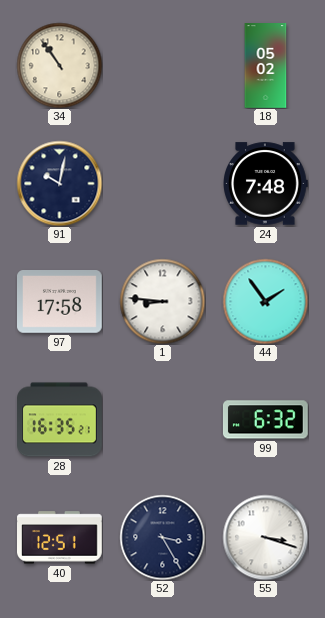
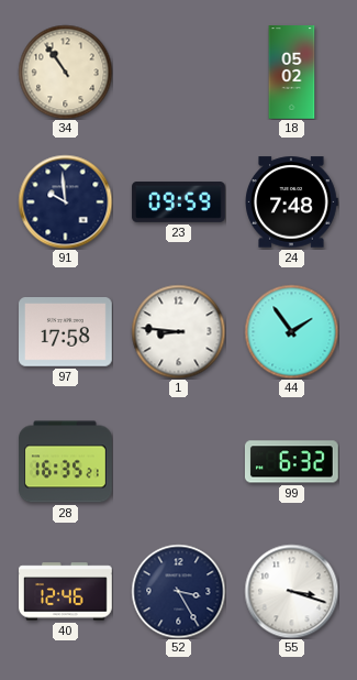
91: 10:02 -> 9:59 (65, 201)
23: none -> 09:59 (179, 202)
40: 12:51 -> 12:46 (66, 592)
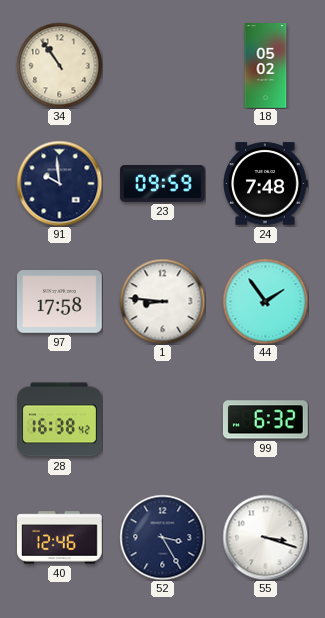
28: 16:35 -> 16:38 (60, 420)
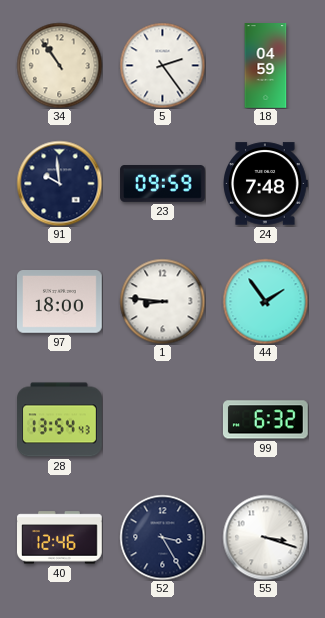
5: none -> 2:24 (162, 65)
18: 05:02 -> 04:59 (266, 66)
97: 17:58 -> 18:00 (60, 302)
28: 16:38 -> 13:54 (60, 420)
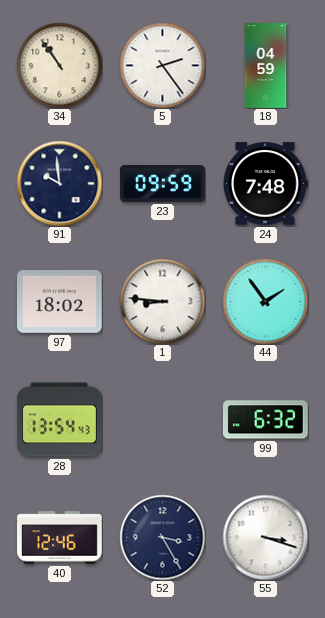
97: 18:00 -> 18:02 (60, 302)
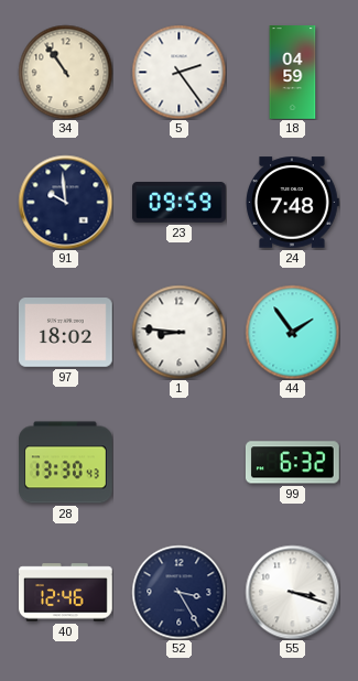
28: 13:54 -> 13:30 (66, 463)
